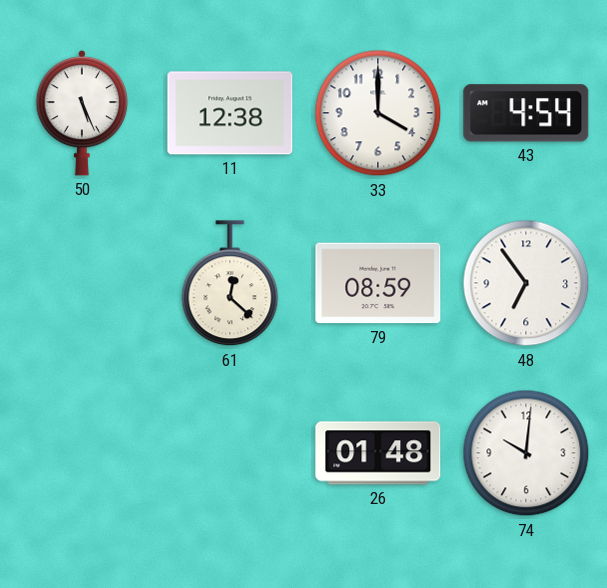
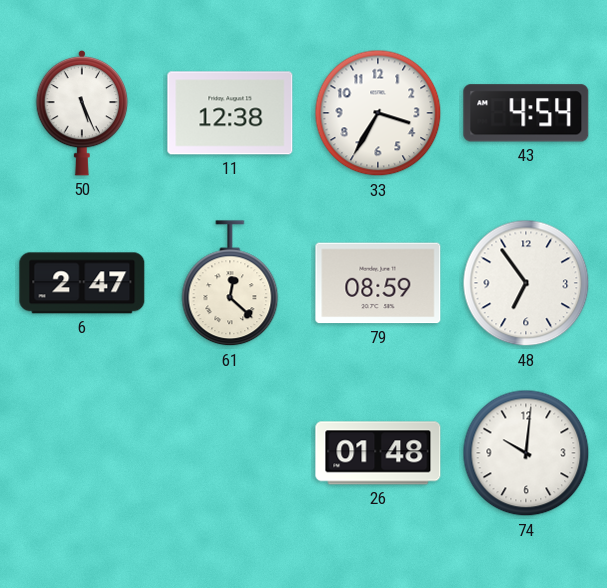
33: 4:00 -> 3:35 (378, 113)
6: none -> 2:47 (82, 283)
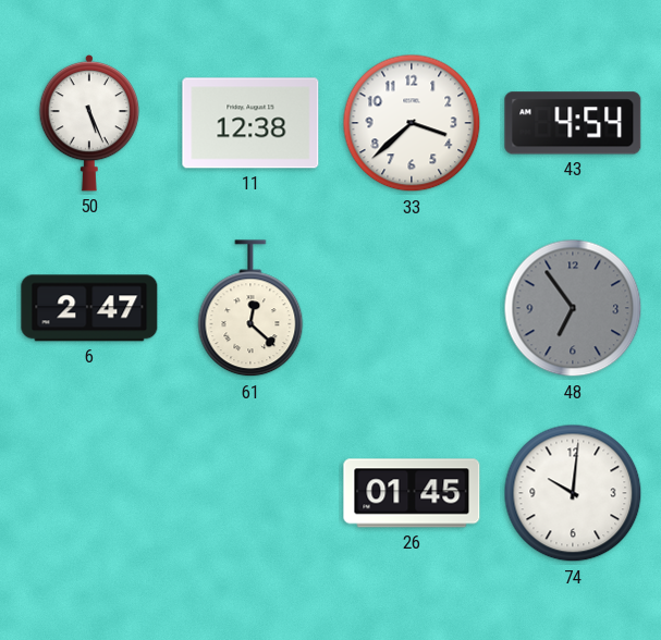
33: 3:35 -> 3:38 (412, 123)
79: 08:59 -> none (378, 283)
48 dial: white -> grey (573, 308)
26: 01:48 -> 01:45 (412, 493)
